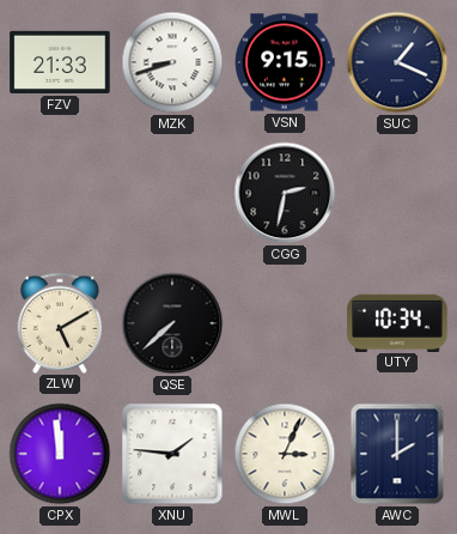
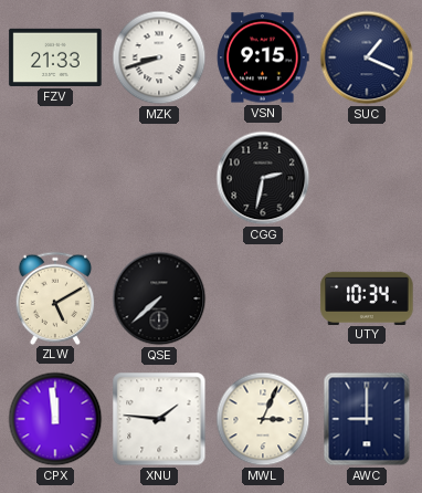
AWC: 2:00 -> 9:00 (367, 419)
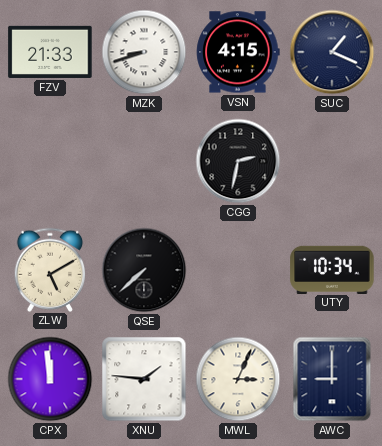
VSN: 9:15 -> 4:15 (238, 52)
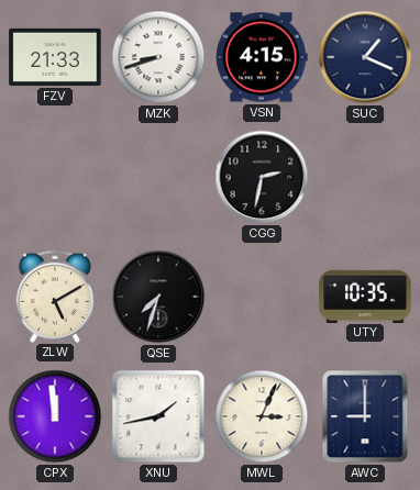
QSE: 7:38 -> 7:33 (158, 297)
UTY: 10:34 -> 10:35 (365, 296)
XNU: 1:46 -> 1:43 (158, 416)
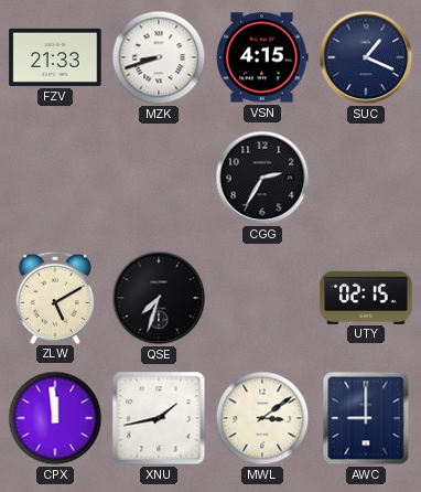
CGG: 2:32 -> 2:35 (262, 178)
UTY: 10:35 -> 02:15 (366, 297)
MWL: 3:04 -> 3:09 (262, 418)
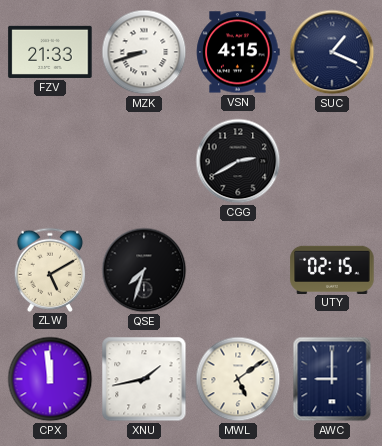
CGG: 2:35 -> 2:40 (238, 161)
MWL: 3:09 -> 5:09 (238, 379)
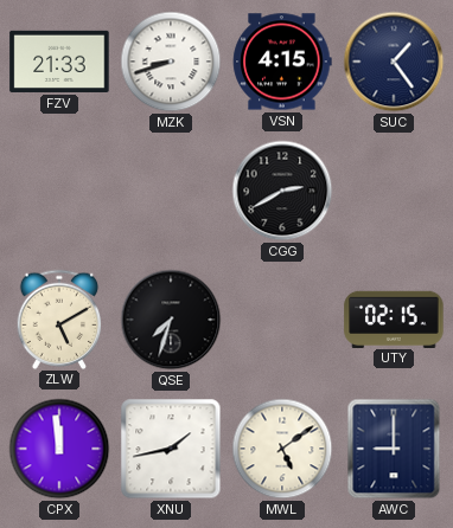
SUC: 1:19 -> 1:24 (394, 62)
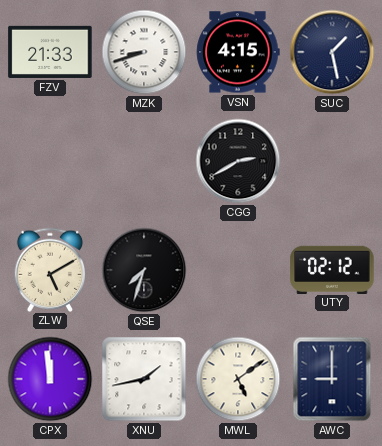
SUC: 1:24 -> 1:28 (332, 52)
UTY: 02:15 -> 02:12 (332, 269)
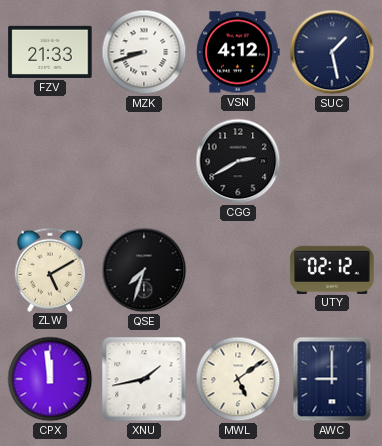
VSN: 4:15 -> 4:12 (238, 52)
